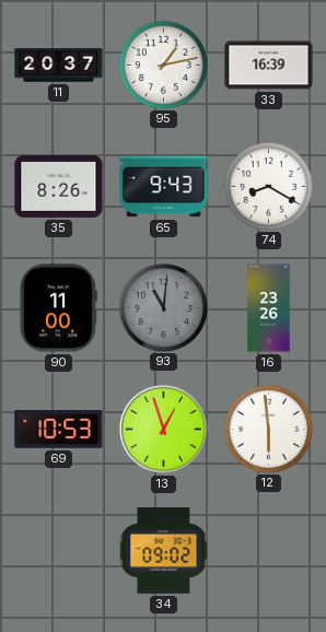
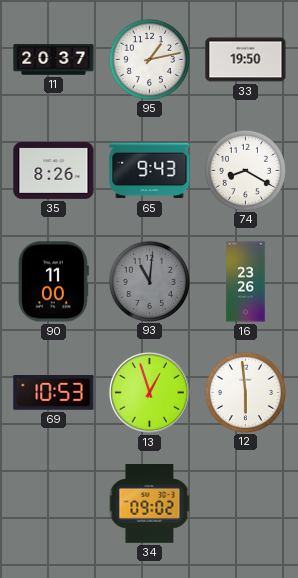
33: 16:39 -> 19:50 (246, 60)
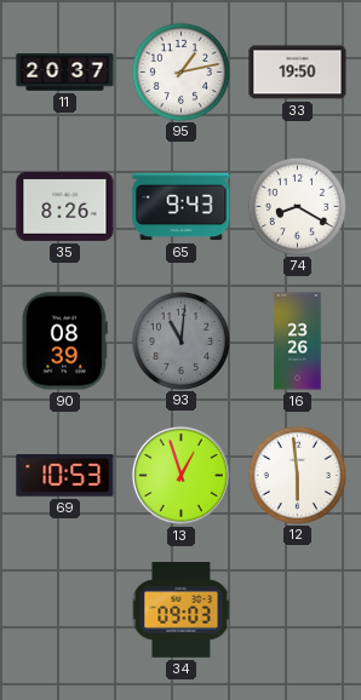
90: 11:00 -> 08:39 (64, 342)
34: 09:02 -> 09:03 (182, 610)
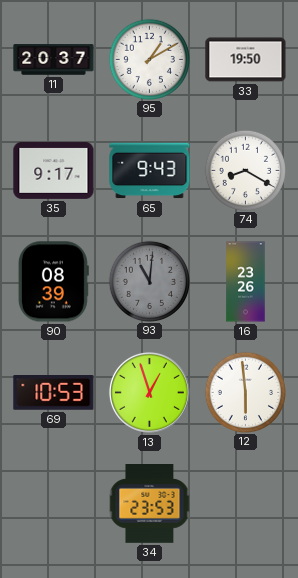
95: 1:13 -> 1:10 (149, 59)
35: 8:26 -> 9:17 (54, 170)
34: 09:03 -> 23:53 (150, 504)
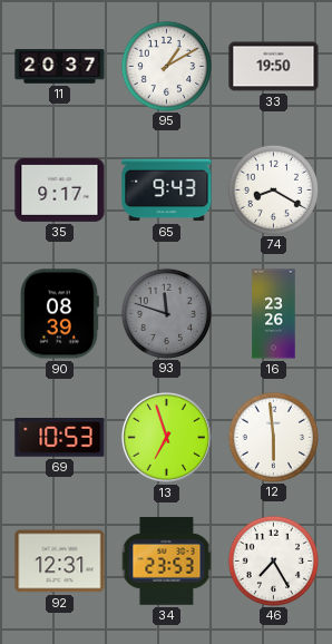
93: 11:01 -> 11:48 (166, 313)
13: 12:57 -> 6:57 (166, 437)
92: none -> 12:31 (60, 562)
46: none -> 7:25 (273, 560)
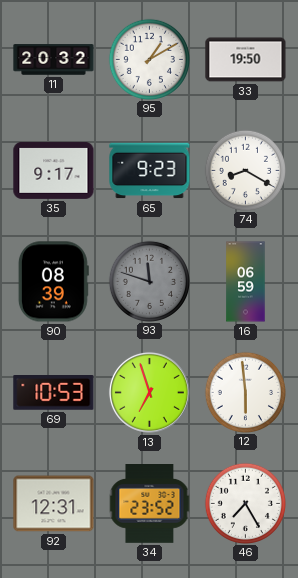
11: 20:37 -> 20:32 (54, 60)
65: 9:43 -> 9:23 (150, 171)
16: 23:26 -> 06:59 (246, 282)
34: 23:53 -> 23:52 (150, 504)
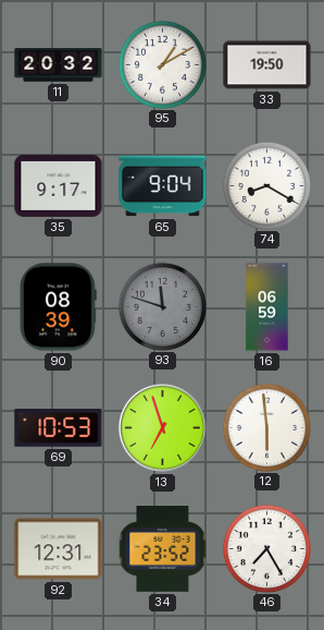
65: 9:23 -> 9:04 (163, 186)
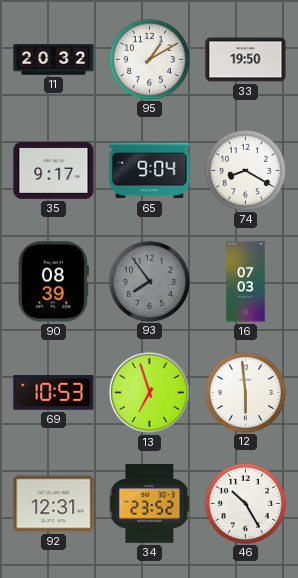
93: 11:48 -> 7:54 (149, 281)
16: 06:59 -> 07:03 (246, 282)
46: 7:25 -> 10:25 (245, 503)
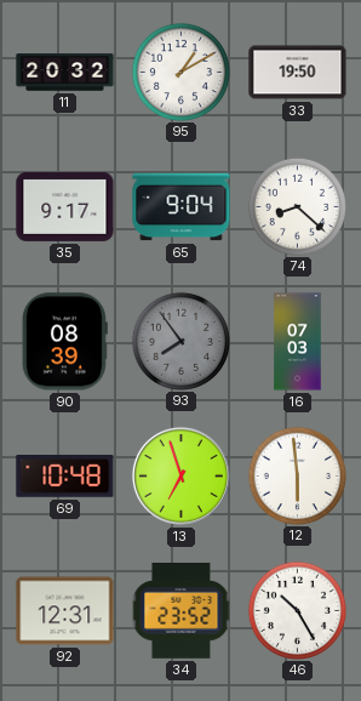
74: 8:20 -> 8:22 (297, 206)
69: 10:53 -> 10:48 (65, 477)
